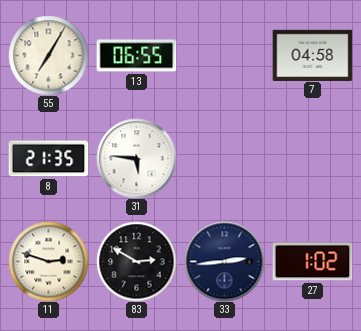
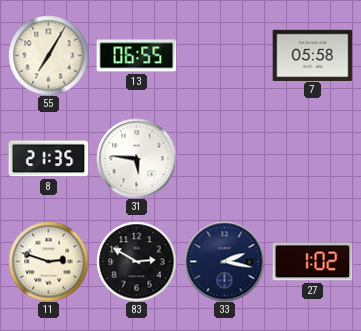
7: 04:58 -> 05:58 (312, 55)
33: 2:44 -> 2:17 (224, 261)
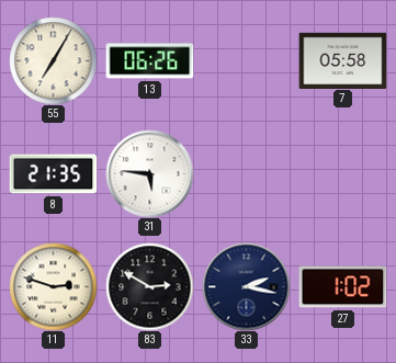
13: 06:55 -> 06:26 (149, 61)
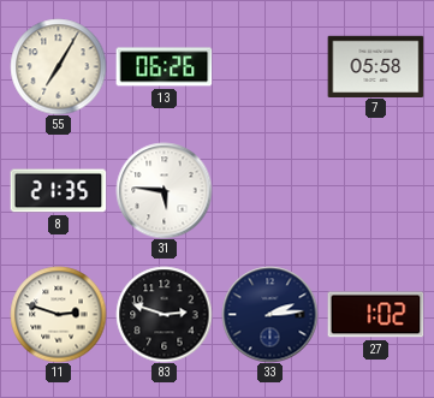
83: 2:50 -> 2:48 (164, 314)
33: 2:17 -> 2:14 (269, 314)
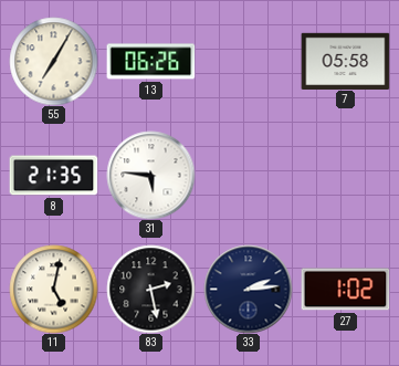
11: 2:48 -> 5:02 (53, 289)
83: 2:48 -> 2:28 (150, 289)
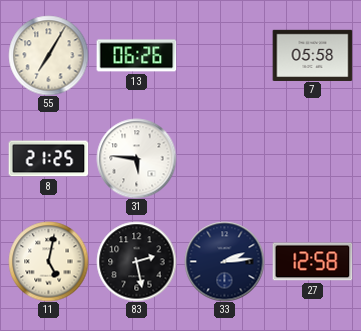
8: 21:35 -> 21:25 (48, 159)
27: 1:02 -> 12:58 (312, 262)
